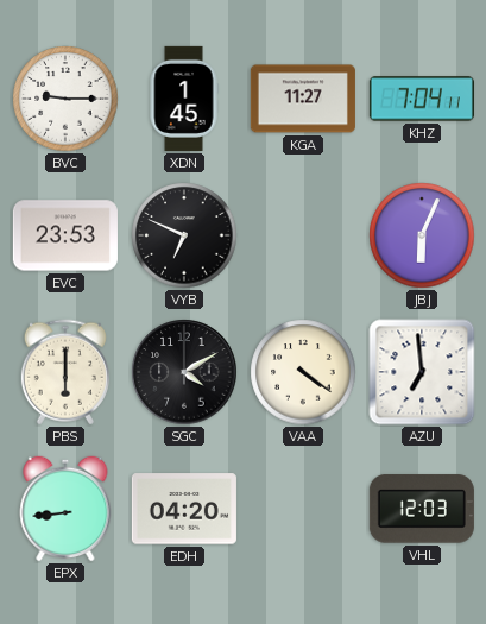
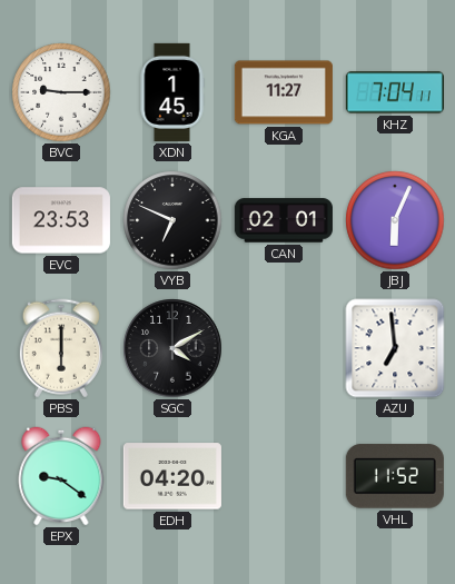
CAN: none -> 02:01 (284, 220)
VAA: 4:21 -> none (303, 372)
EPX: 8:44 -> 9:21 (61, 476)
VHL: 12:03 -> 11:52 (395, 476)
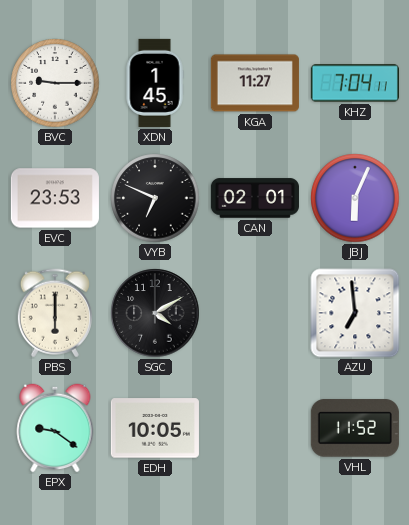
EDH: 04:20 -> 10:05 (155, 428)
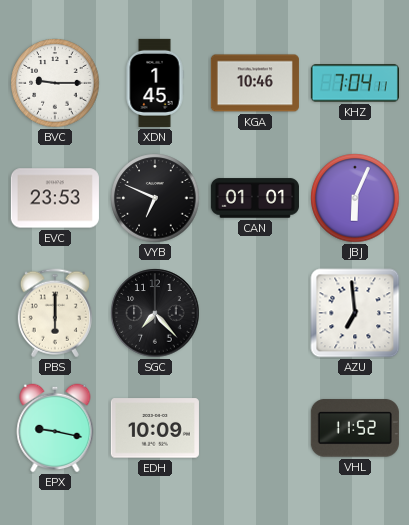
KGA: 11:27 -> 10:46 (255, 83)
CAN: 02:01 -> 01:01 (255, 198)
SGC: 4:10 -> 7:23 (155, 313)
EPX: 9:21 -> 9:17 (55, 428)
EDH: 10:05 -> 10:09 (155, 428)
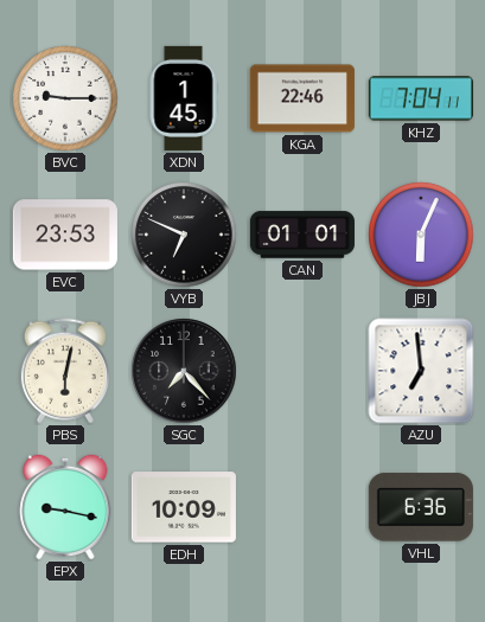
KGA: 10:46 -> 22:46 (302, 98)
PBS: 6:00 -> 6:02 (65, 371)
VHL: 11:52 -> 6:36 (421, 507)
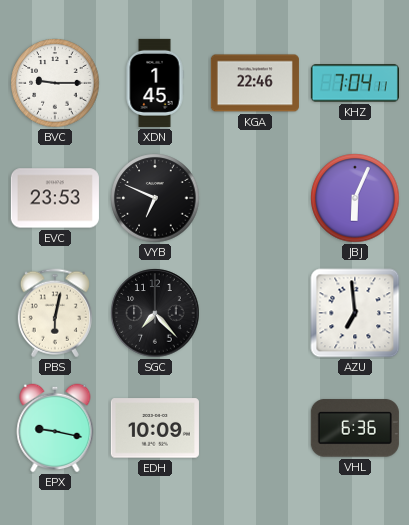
CAN: 01:01 -> none (302, 235)
